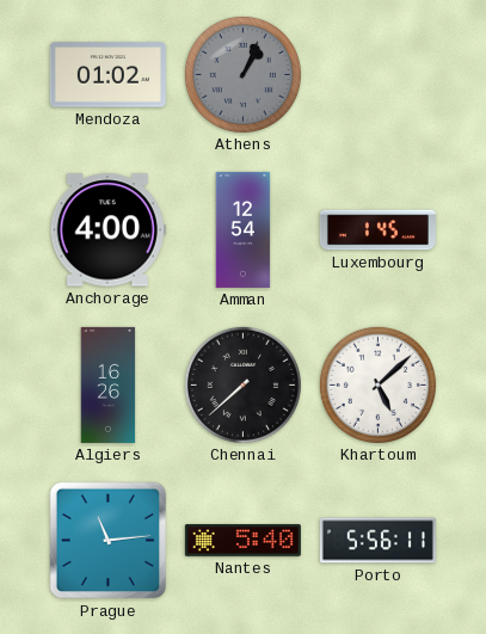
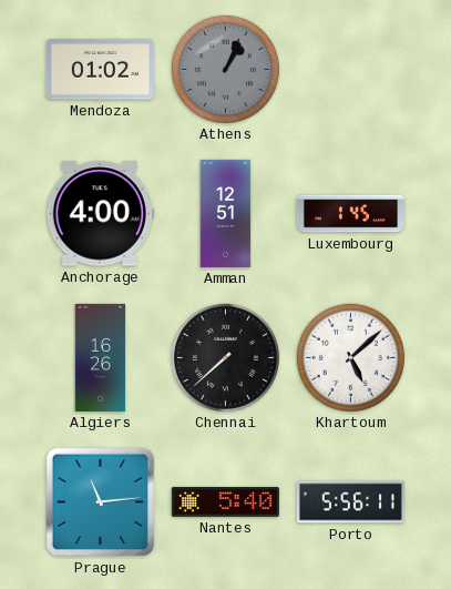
Amman: 12:54 -> 12:51 (226, 213)
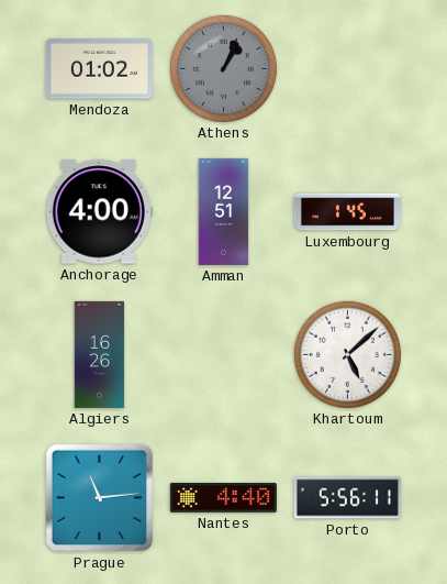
Chennai: 7:38 -> none (225, 357)
Nantes: 5:40 -> 4:40 (223, 498)
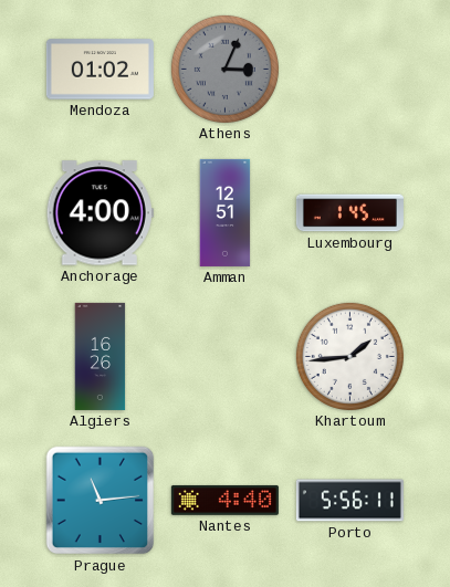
Athens: 1:04 -> 3:04 (224, 69)
Khartoum: 5:08 -> 1:44 (349, 356)
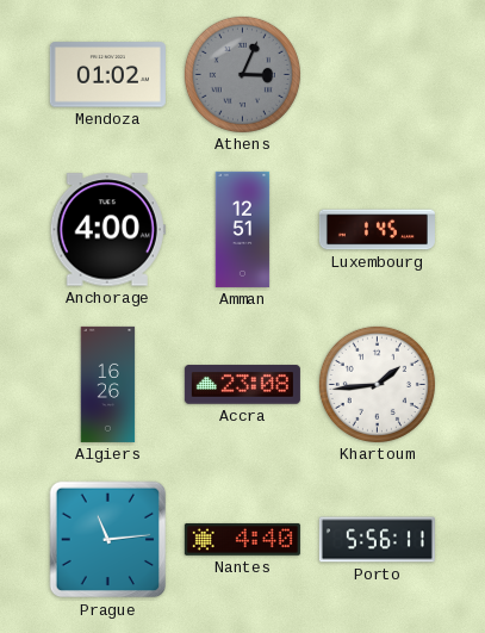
Accra: none -> 23:08 (242, 385)
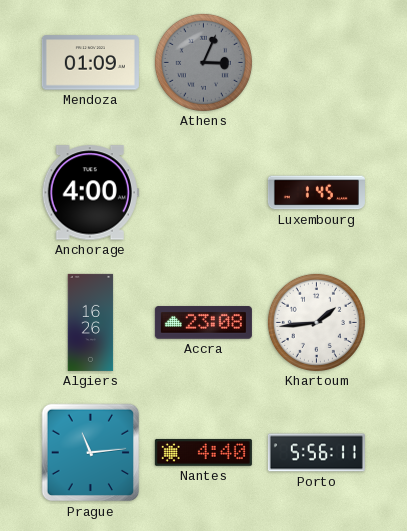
Mendoza: 01:02 -> 01:09 (90, 63)
Amman: 12:51 -> none (243, 229)
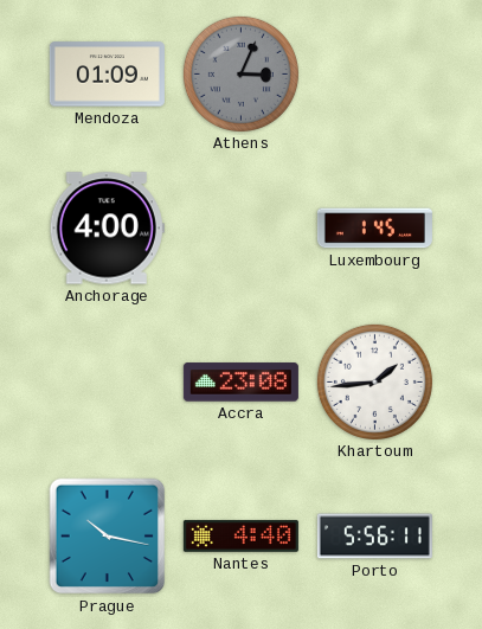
Algiers: 16:26 -> none (91, 322)
Prague: 11:14 -> 10:17 (108, 537)
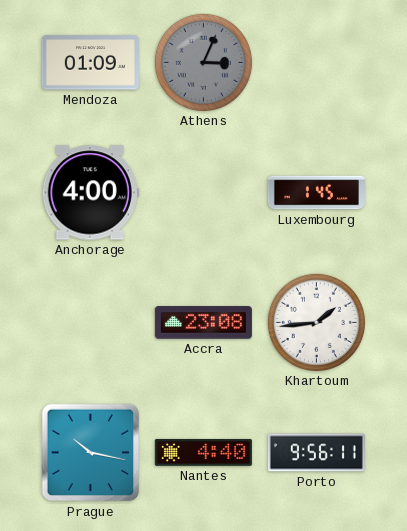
Porto: 5:56 -> 9:56 (316, 453)
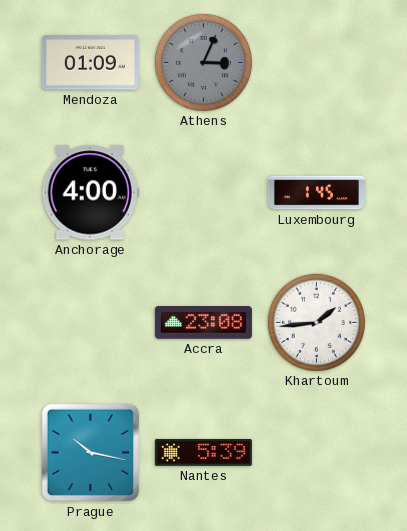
Nantes: 4:40 -> 5:39 (203, 453)
Porto: 9:56 -> none (316, 453)
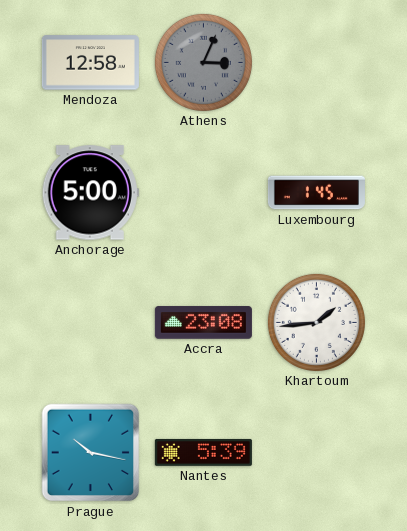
Mendoza: 01:09 -> 12:58 (90, 63)
Anchorage: 4:00 -> 5:00 (90, 193)
